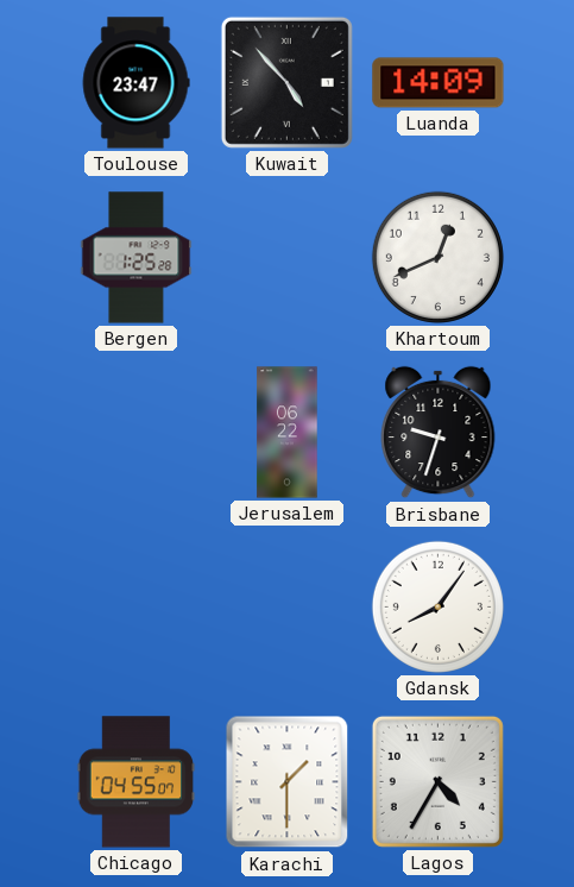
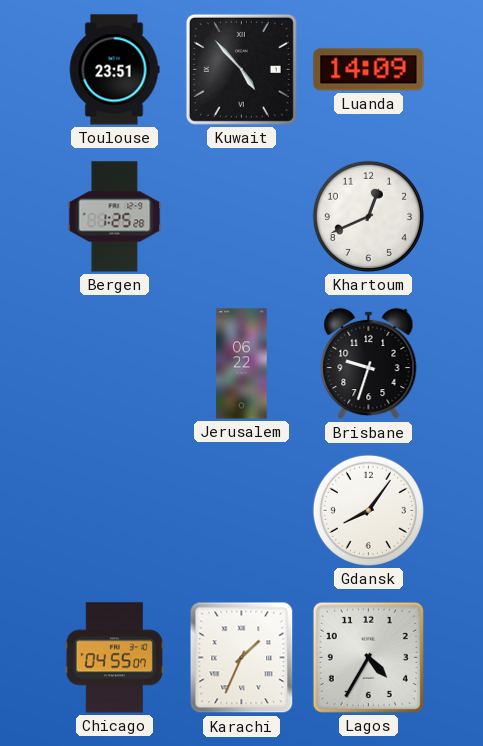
Toulouse: 23:47 -> 23:51 (114, 70)
Karachi: 1:30 -> 1:34 (242, 658)
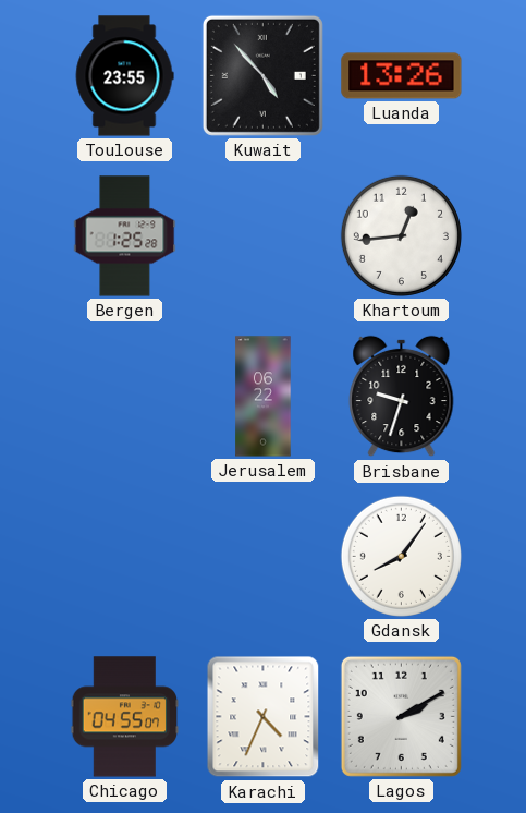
Toulouse: 23:51 -> 23:55 (124, 76)
Luanda: 14:09 -> 13:26 (402, 76)
Khartoum: 12:41 -> 12:44 (401, 235)
Karachi: 1:34 -> 4:34 (264, 717)
Lagos: 4:35 -> 2:10 (401, 716)
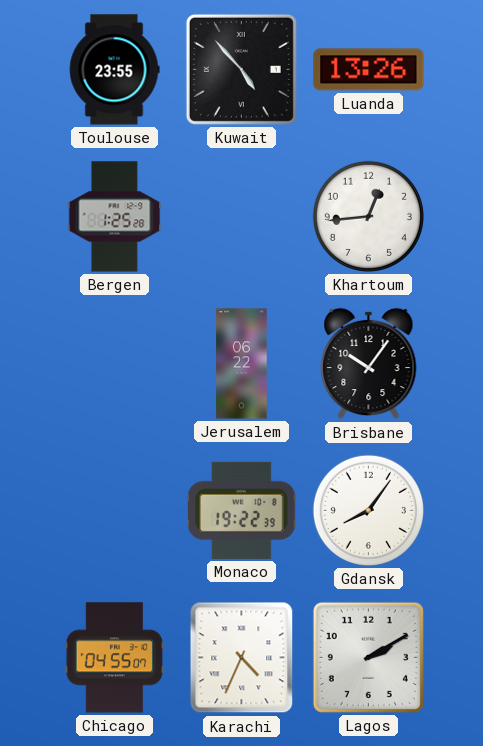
Brisbane: 9:33 -> 10:06 (369, 364)
Monaco: none -> 19:22 (242, 510)
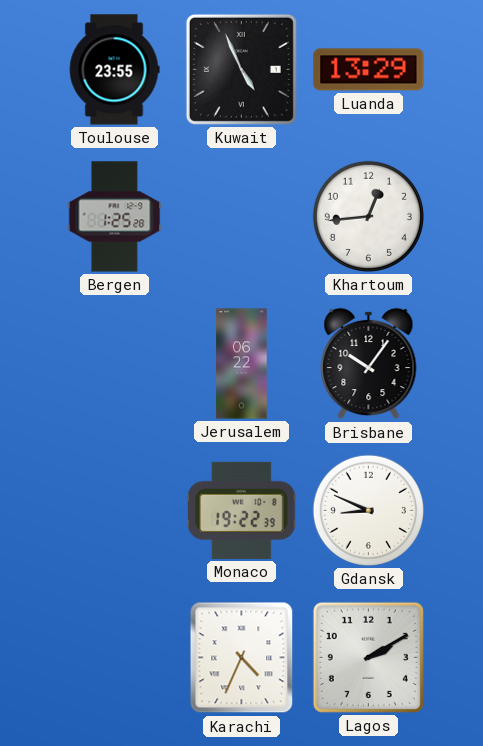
Kuwait: 4:53 -> 4:56 (241, 69)
Luanda: 13:26 -> 13:29 (369, 70)
Gdansk: 8:06 -> 8:49 (368, 510)
Chicago: 04:55 -> none (115, 658)
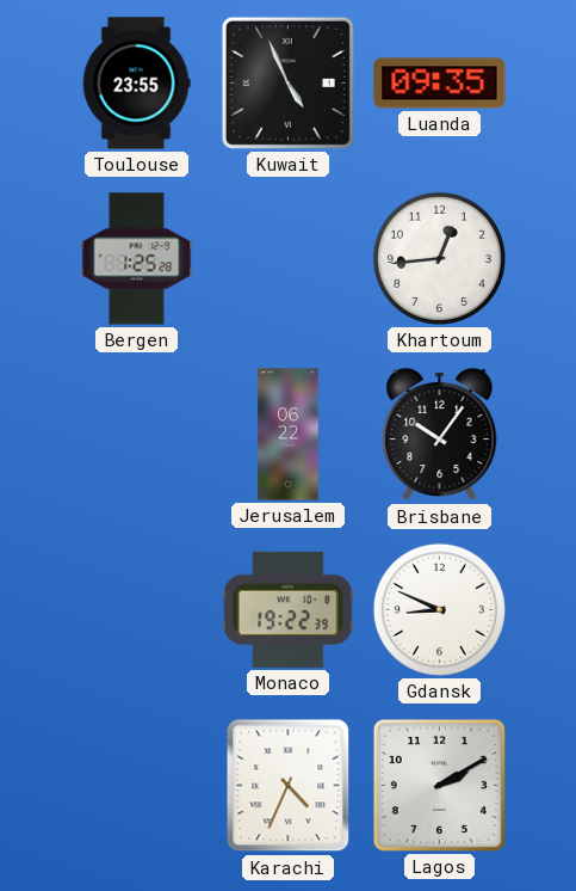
Luanda: 13:29 -> 09:35 (440, 84)
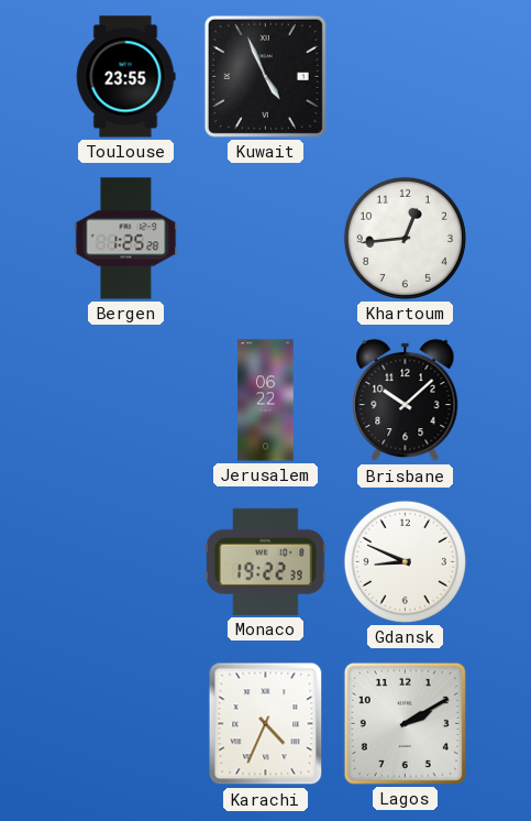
Luanda: 09:35 -> none (440, 84)
Brisbane: 10:06 -> 10:08 (406, 401)
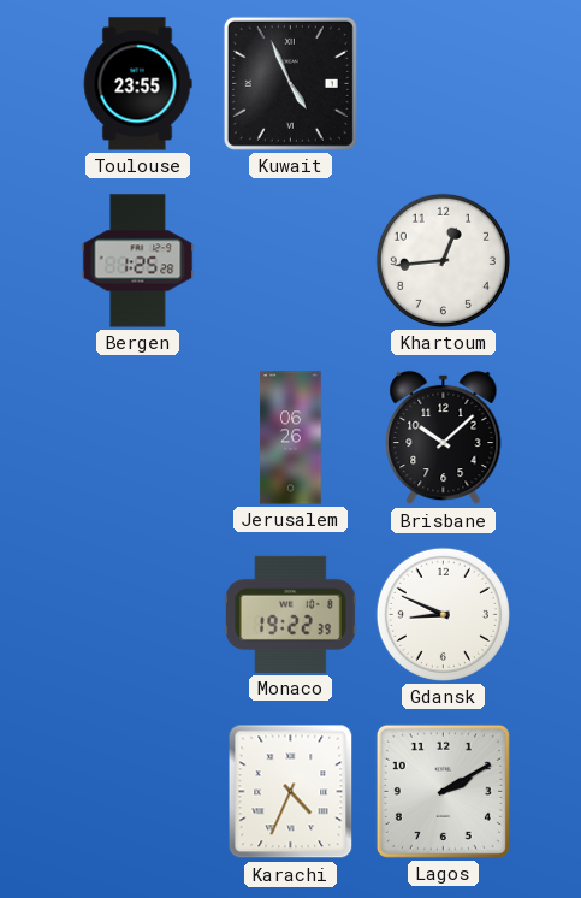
Jerusalem: 06:22 -> 06:26 (291, 438)
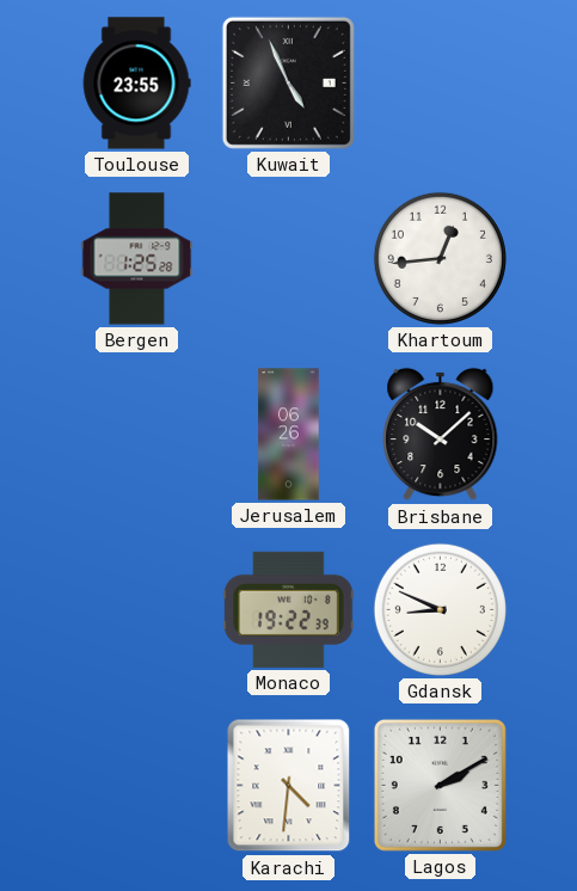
Karachi: 4:34 -> 4:31 (289, 786)
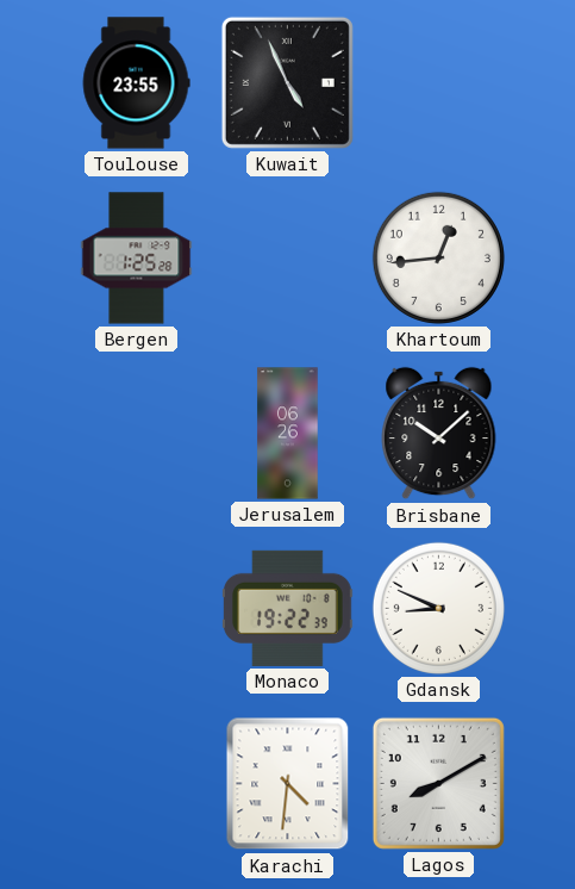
Lagos: 2:10 -> 8:10 (438, 783)
